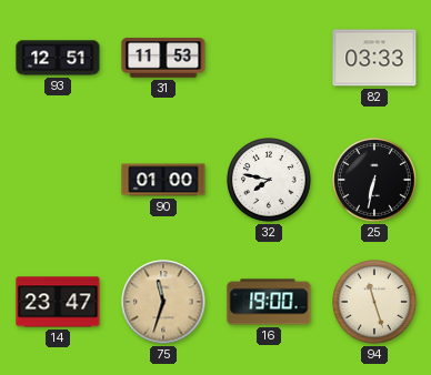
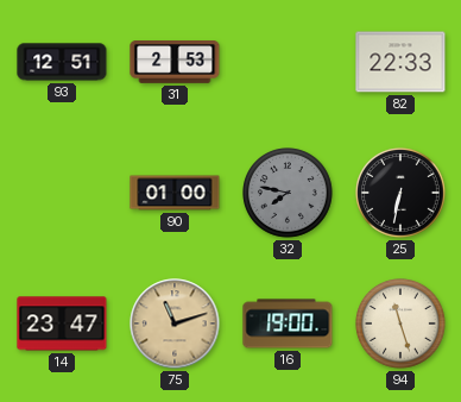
31: 11:53 -> 2:53 (175, 63)
82: 03:33 -> 22:33 (400, 62)
32 dial: white -> grey (288, 193)
75: 11:33 -> 11:12 (175, 324)
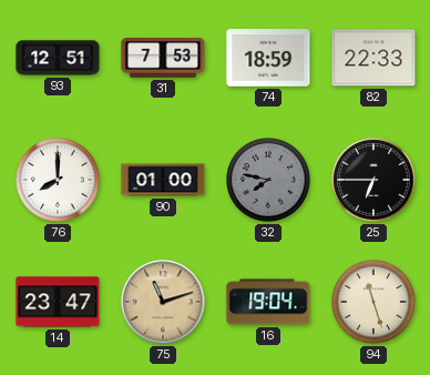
31: 2:53 -> 7:53 (163, 59)
74: none -> 18:59 (268, 58)
76: none -> 8:00 (58, 180)
25: 6:32 -> 6:45 (373, 180)
16: 19:00 -> 19:04 (268, 302)
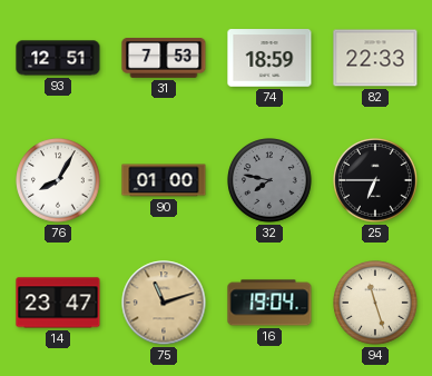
76: 8:00 -> 8:05 (58, 180)
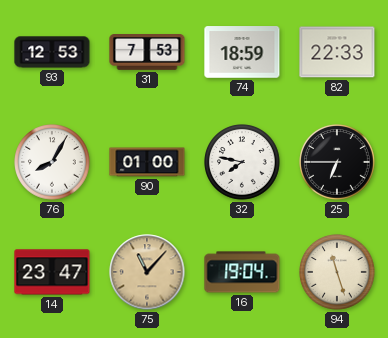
93: 12:51 -> 12:53 (52, 52)
32 dial: grey -> white (242, 162)
75: 11:12 -> 11:07 (147, 272)
